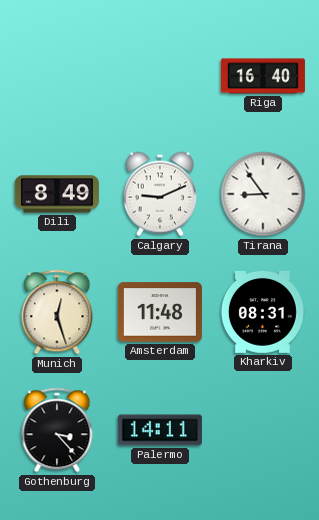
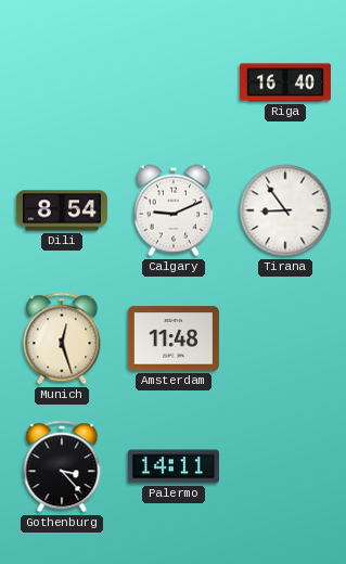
Dili: 8:49 -> 8:54 (62, 210)
Kharkiv: 08:31 -> none (262, 312)
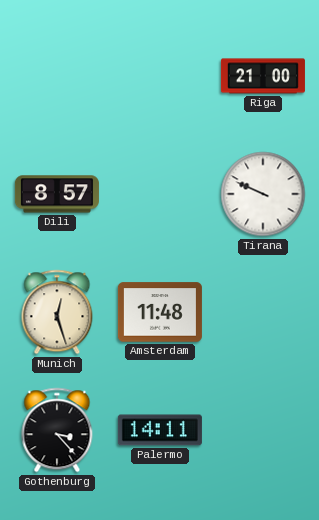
Riga: 16:40 -> 21:00 (263, 76)
Dili: 8:54 -> 8:57 (57, 194)
Calgary: 9:11 -> none (174, 210)
Tirana: 8:54 -> 9:49 (263, 194)
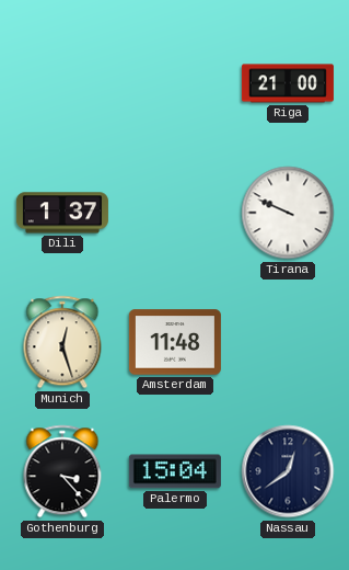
Dili: 8:57 -> 1:37 (62, 213)
Palermo: 14:11 -> 15:04 (175, 471)
Nassau: none -> 12:39 (288, 471)
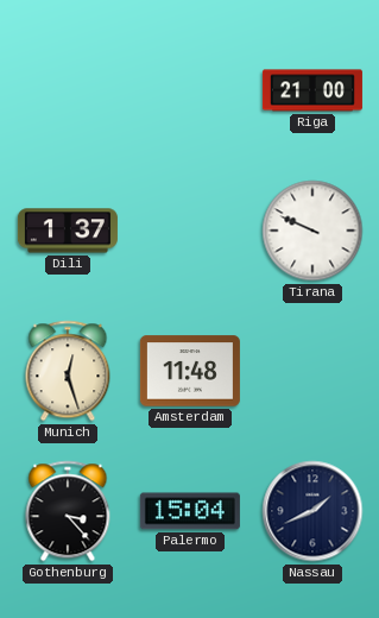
Nassau: 12:39 -> 1:41 (312, 511)
